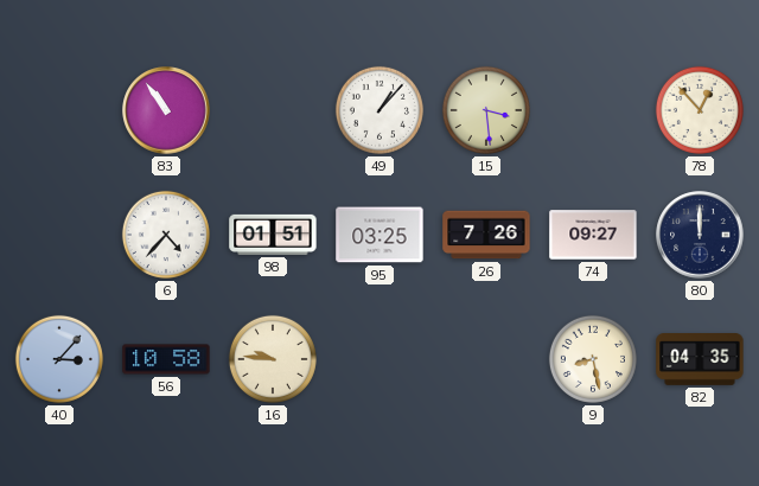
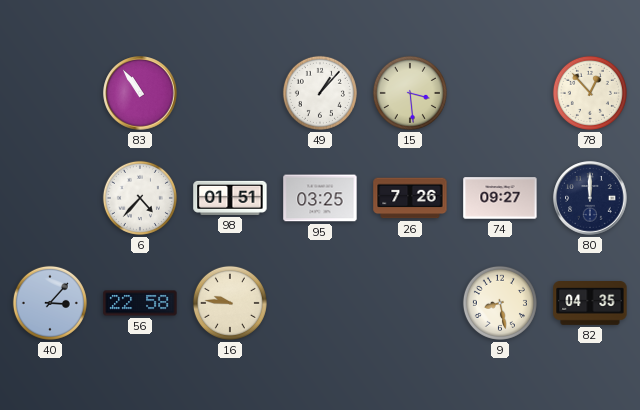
56: 10:58 -> 22:58 (140, 303)
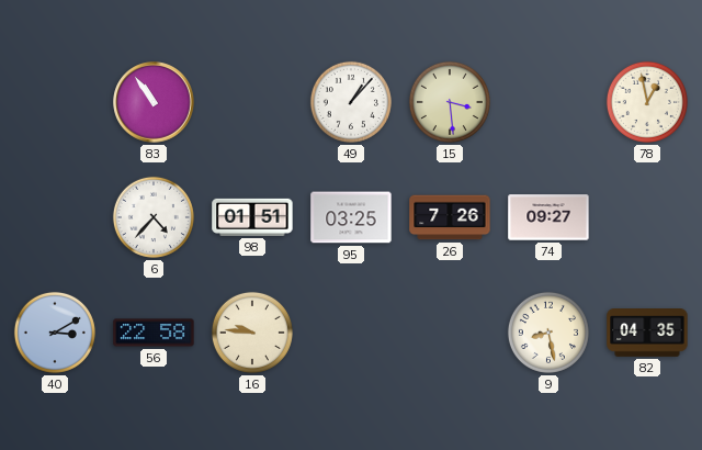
78: 12:53 -> 12:58 (647, 102)
80: 12:00 -> none (590, 198)
40: 3:07 -> 3:10 (55, 333)
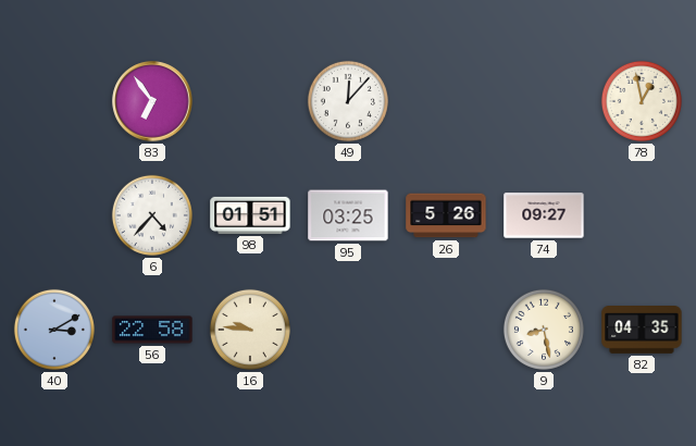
83: 10:54 -> 6:54 (152, 101)
49: 1:07 -> 12:07 (348, 101)
15: 3:29 -> none (450, 102)
26: 7:26 -> 5:26 (446, 215)
